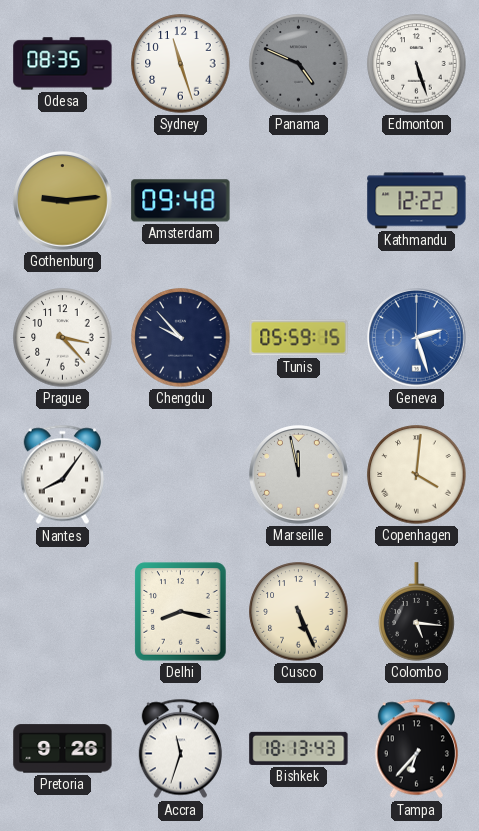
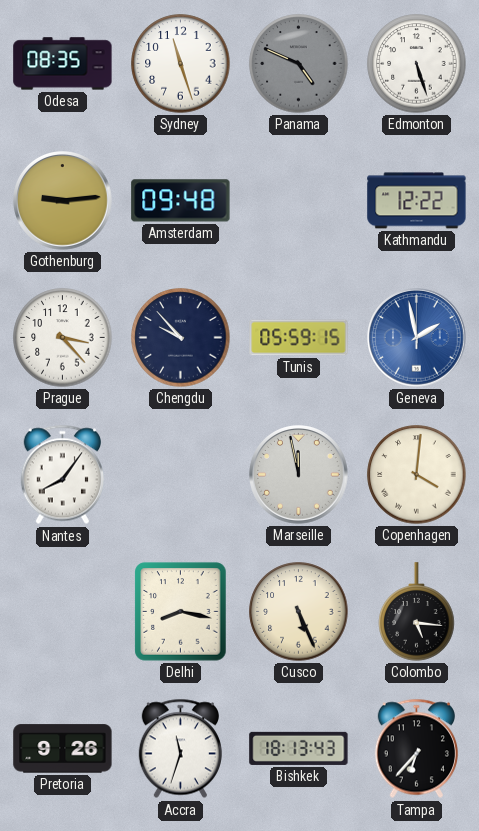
Geneva: 2:27 -> 1:58 (417, 338)
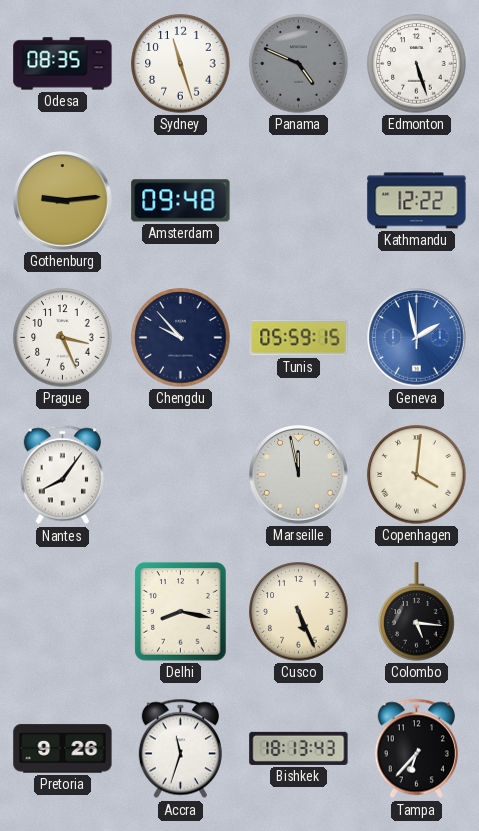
Prague: 3:23 -> 3:26 (63, 338)
